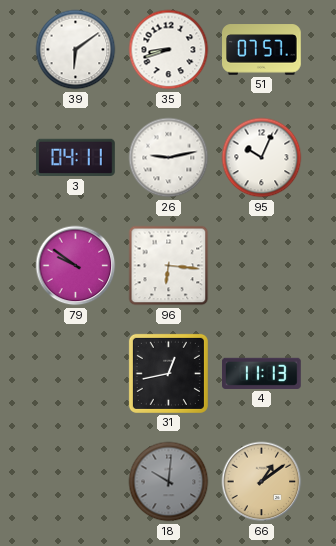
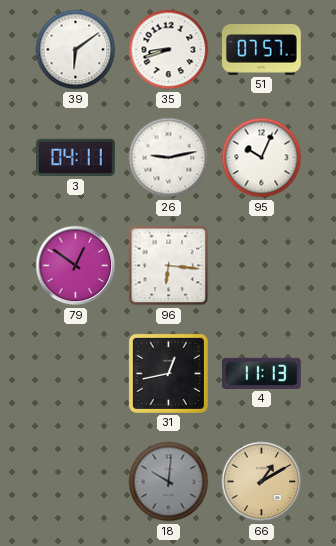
79: 9:51 -> 12:51 (76, 266)
66: 1:09 -> 1:10 (262, 482)
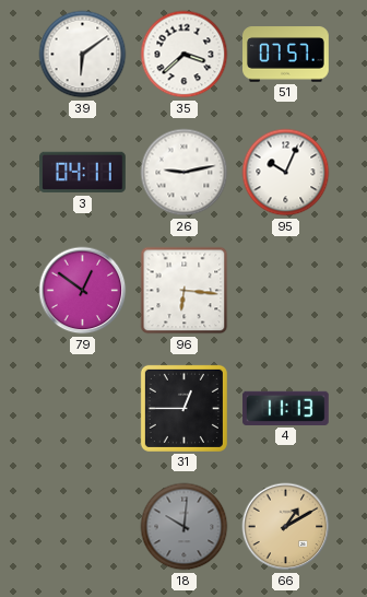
35: 8:42 -> 3:38 (185, 55)
31: 12:43 -> 12:45 (183, 408)
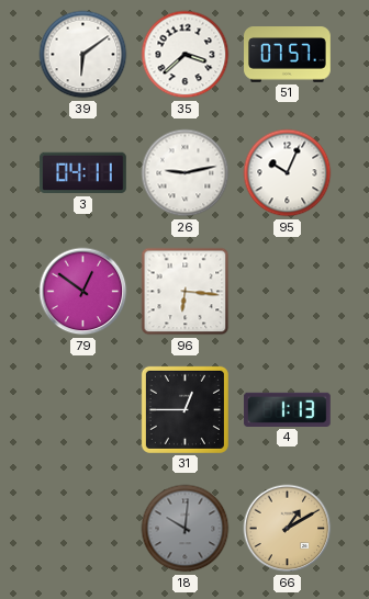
4: 11:13 -> 1:13 (288, 409)
